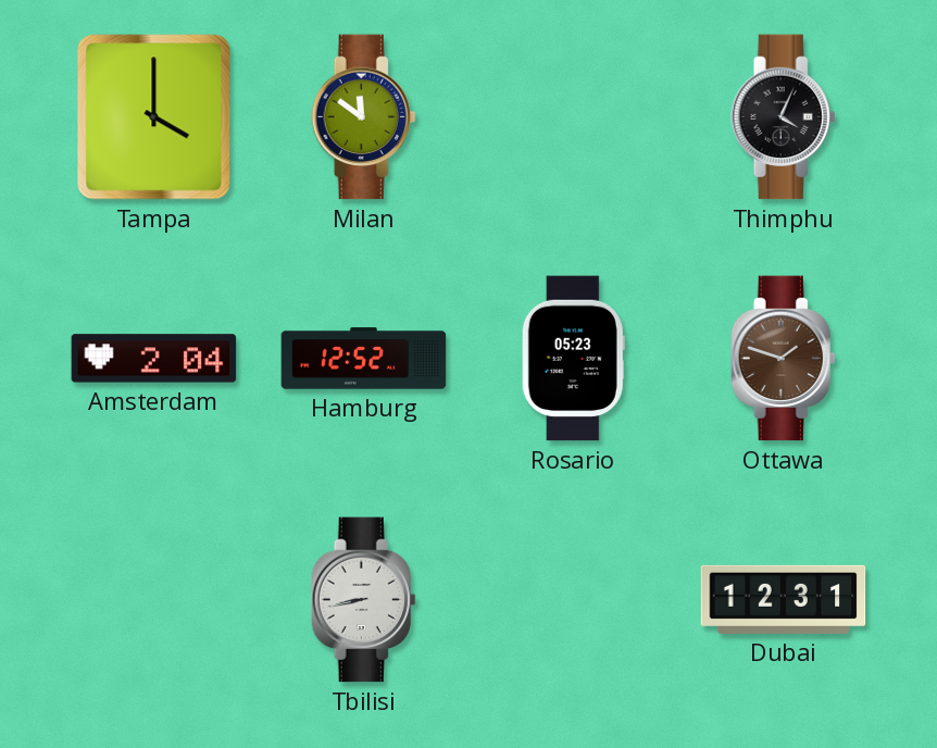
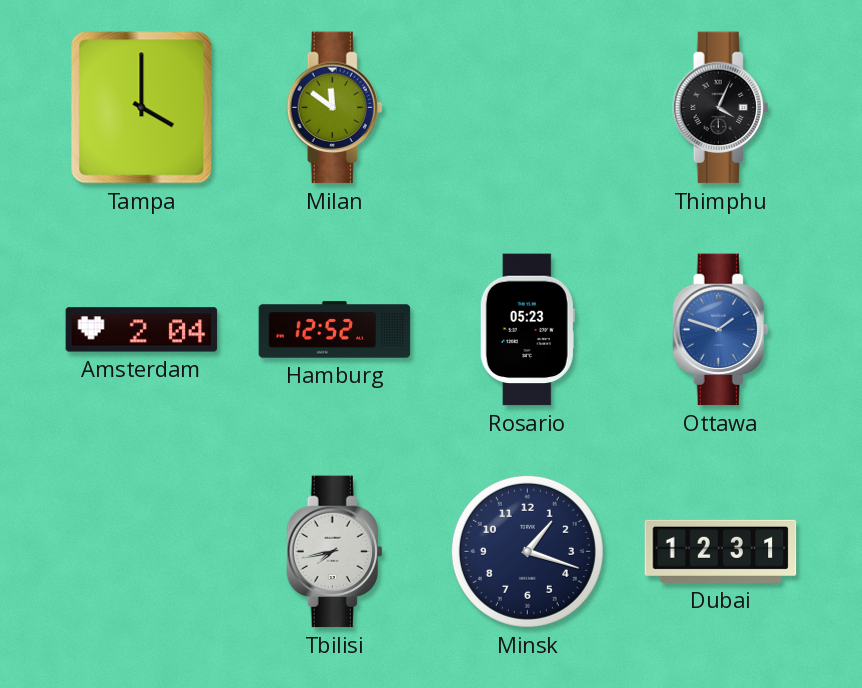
Ottawa dial: brown -> blue (721, 330)
Tbilisi: 8:43 -> 7:43 (335, 552)
Minsk: none -> 1:18 (527, 551)
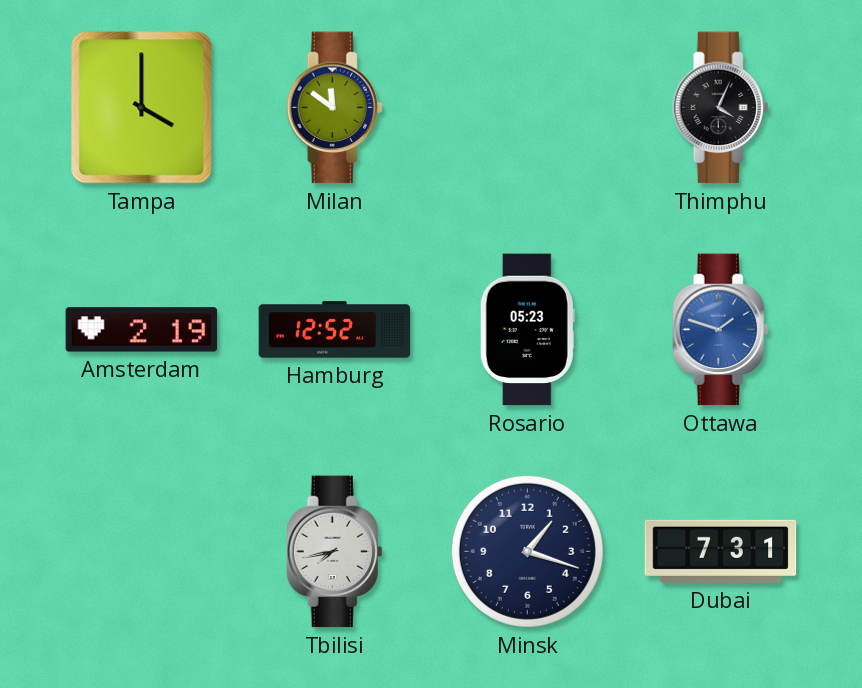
Amsterdam: 2:04 -> 2:19 (142, 330)
Dubai: 12:31 -> 7:31 (721, 551)
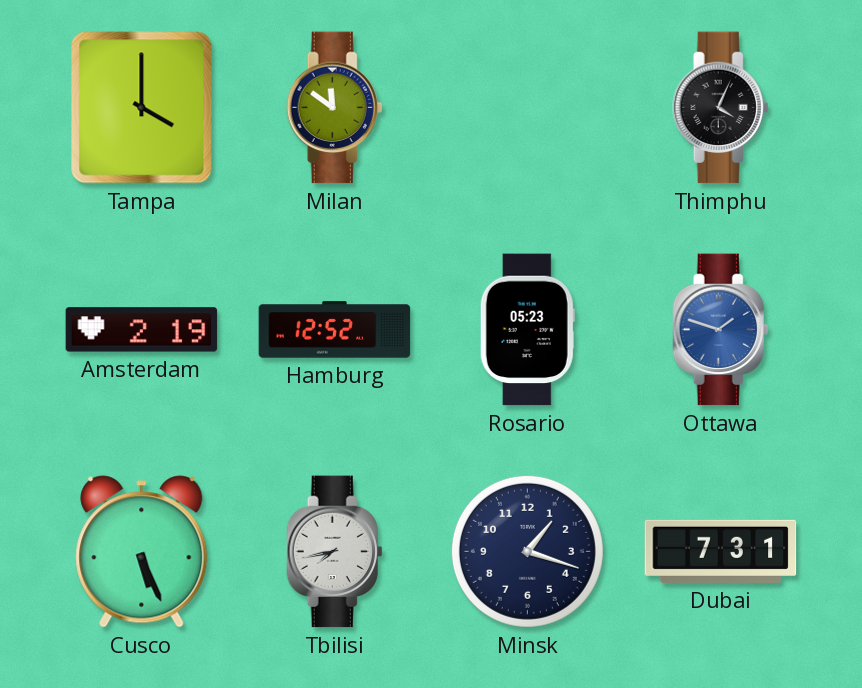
Cusco: none -> 5:26 (142, 552)
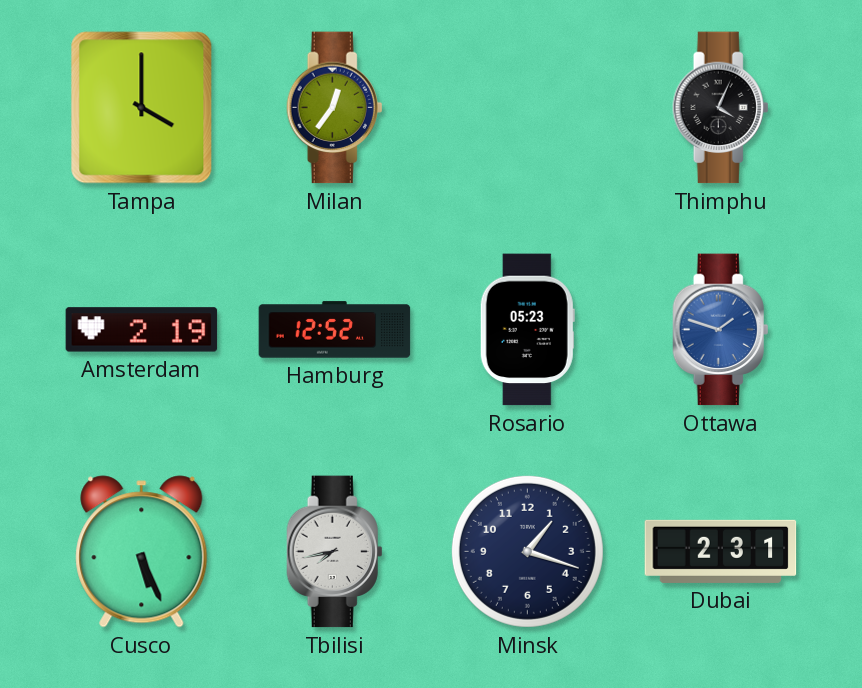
Milan: 11:51 -> 12:36 (335, 108)
Dubai: 7:31 -> 2:31 (721, 551)
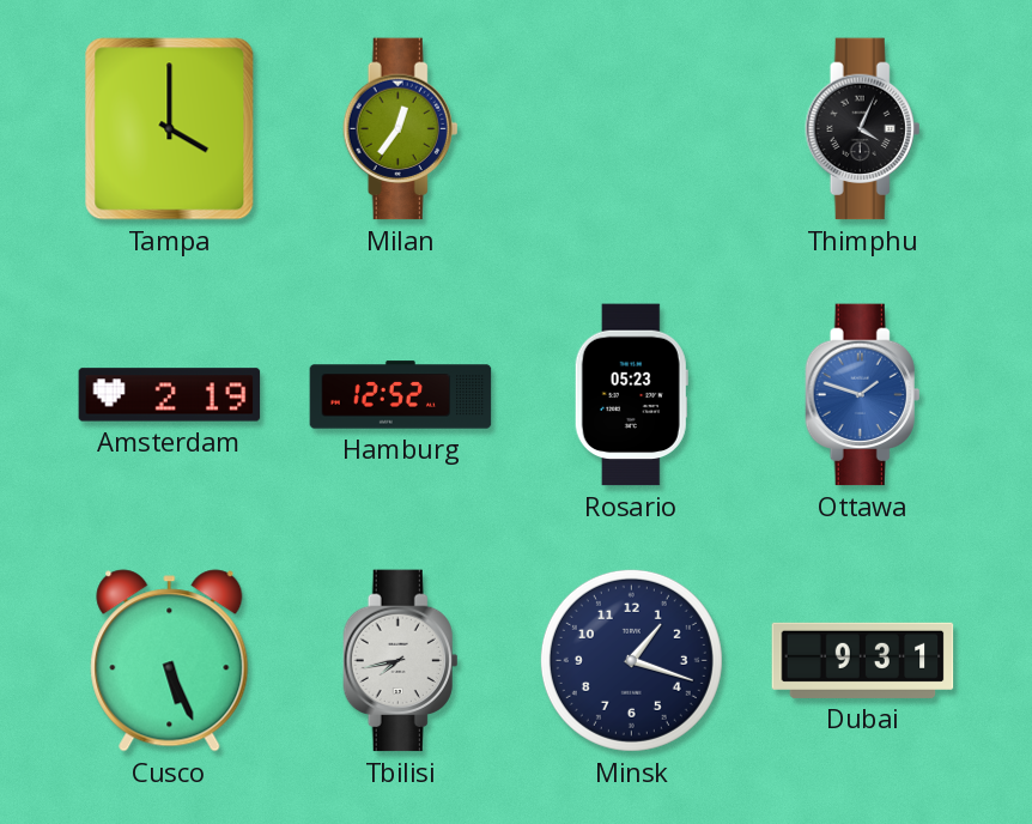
Dubai: 2:31 -> 9:31 (863, 660)
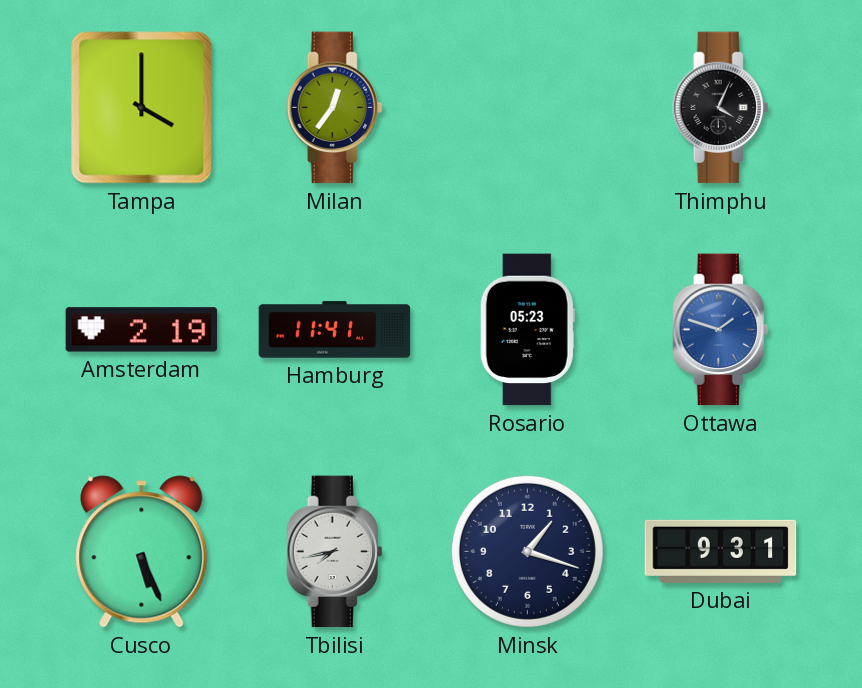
Hamburg: 12:52 -> 11:41 (335, 330)
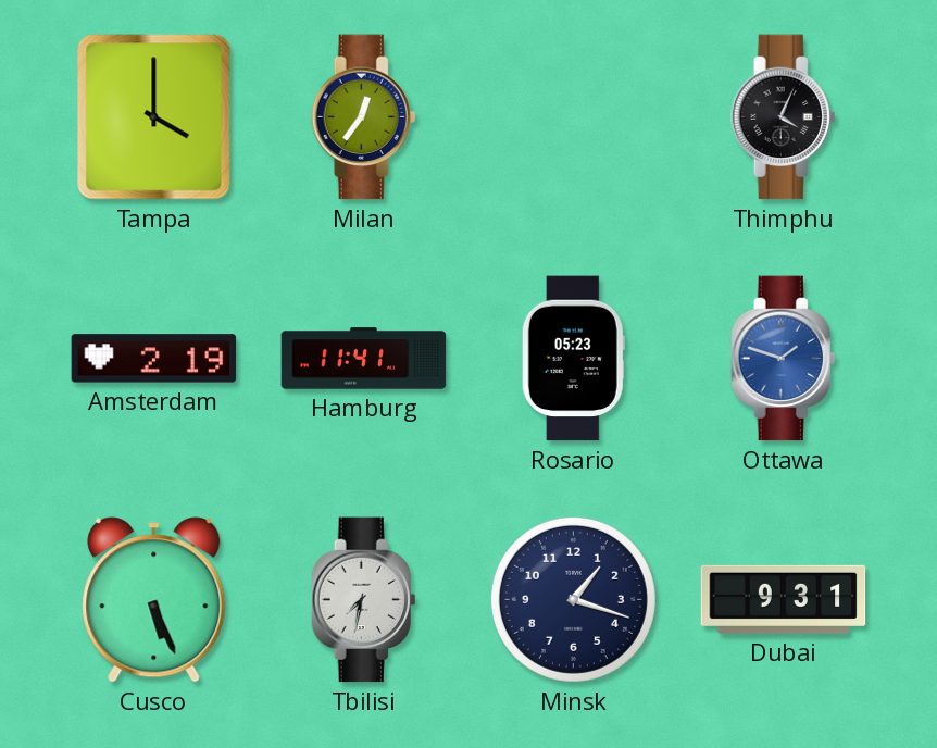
Tbilisi: 7:43 -> 7:32 (364, 600)
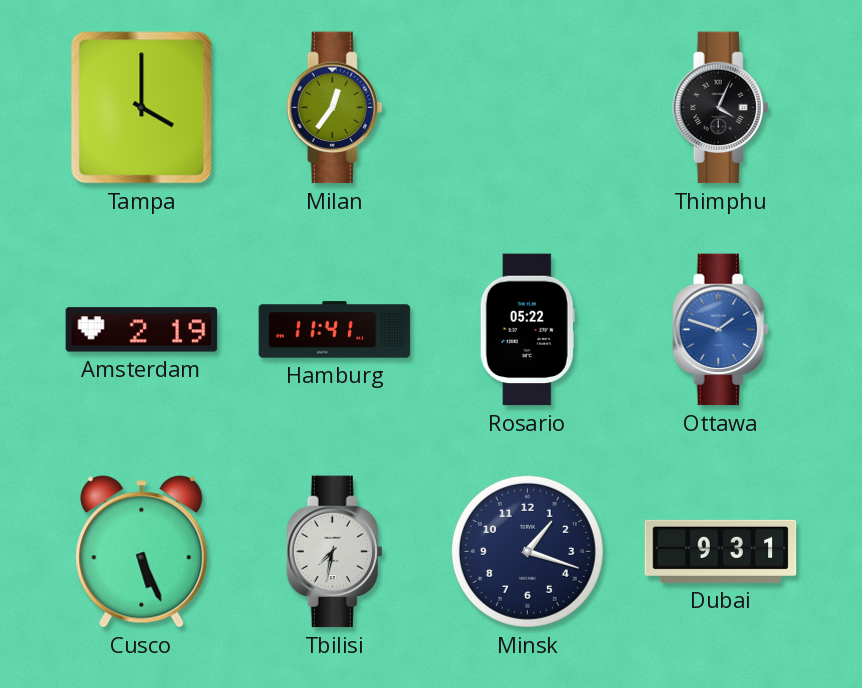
Rosario: 05:23 -> 05:22 (527, 330)
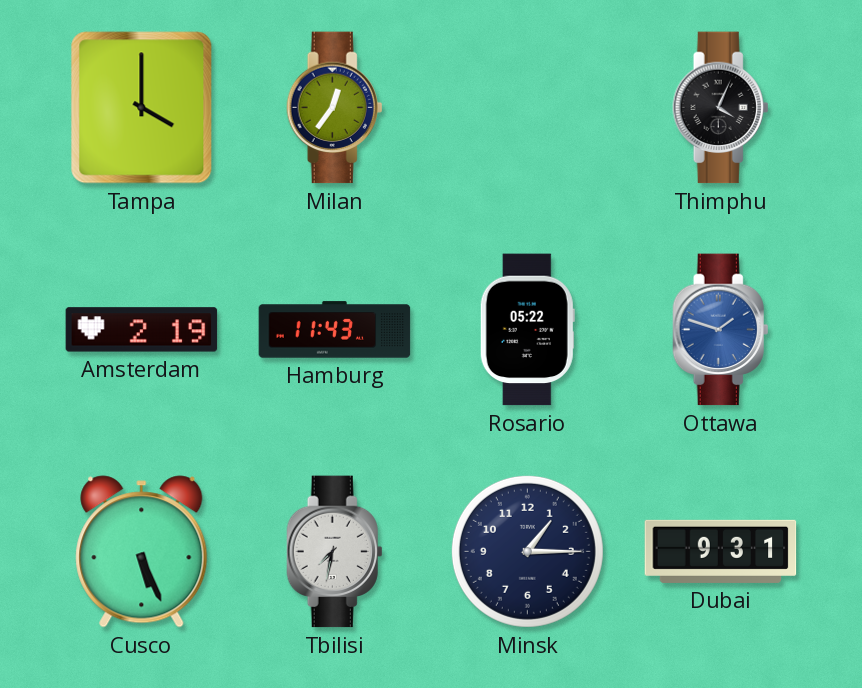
Hamburg: 11:41 -> 11:43 (335, 330)
Minsk: 1:18 -> 1:15 (527, 551)
